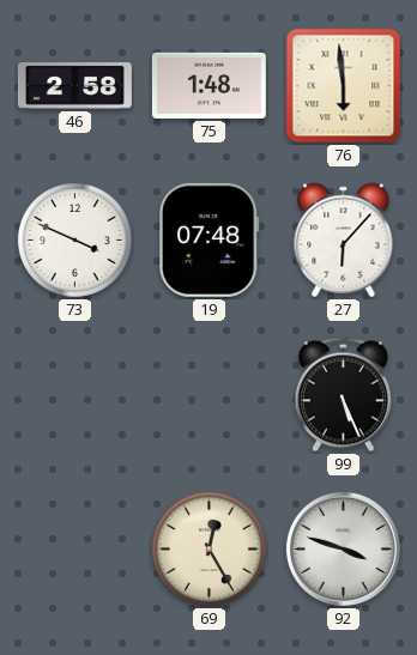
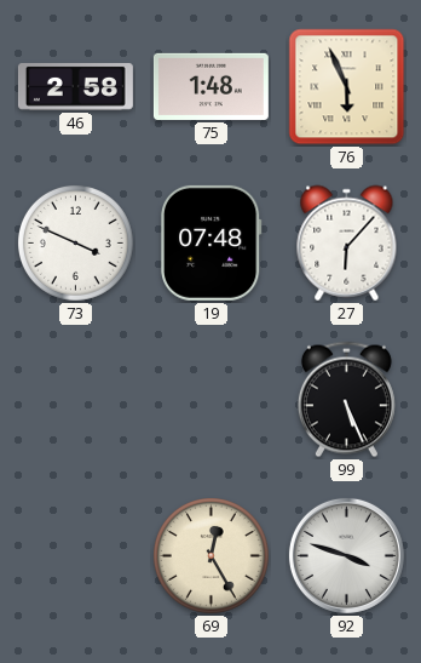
76: 5:59 -> 5:56 (347, 87)
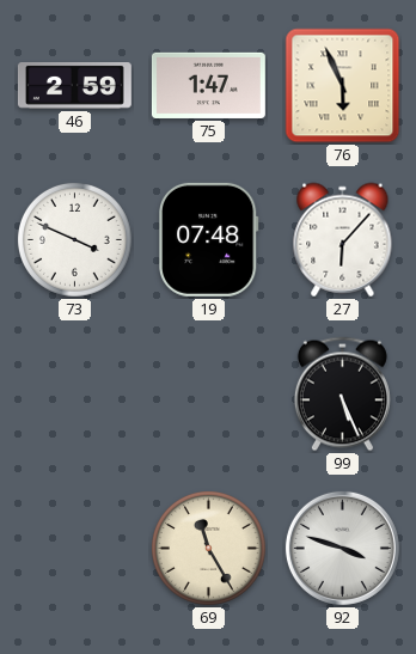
46: 2:58 -> 2:59 (74, 86)
75: 1:48 -> 1:47 (208, 85)
69: 12:25 -> 11:25 (209, 549)
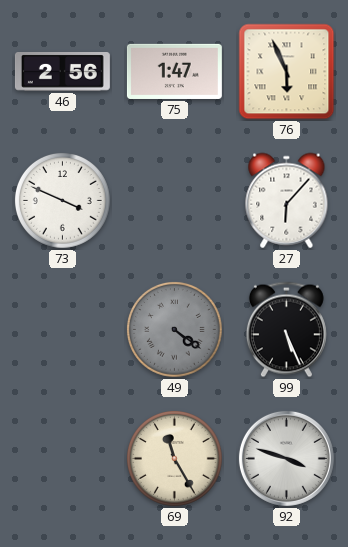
46: 2:59 -> 2:56 (62, 72)
19: 07:48 -> none (208, 239)
49: none -> 4:21 (175, 330)
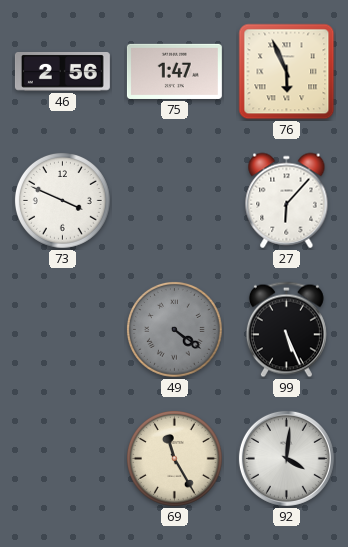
92: 3:48 -> 4:01 (286, 458)
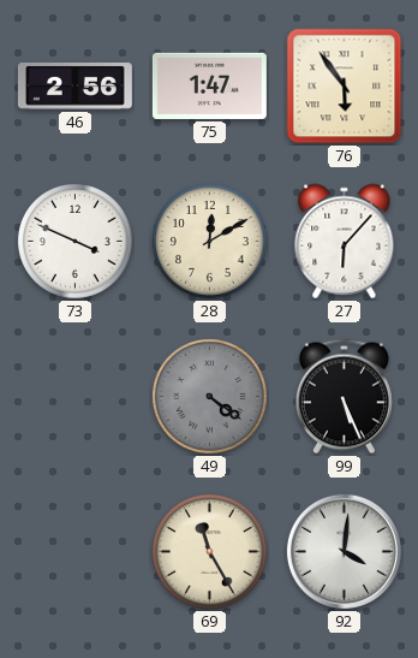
76: 5:56 -> 5:54 (345, 87)
28: none -> 12:10 (210, 242)
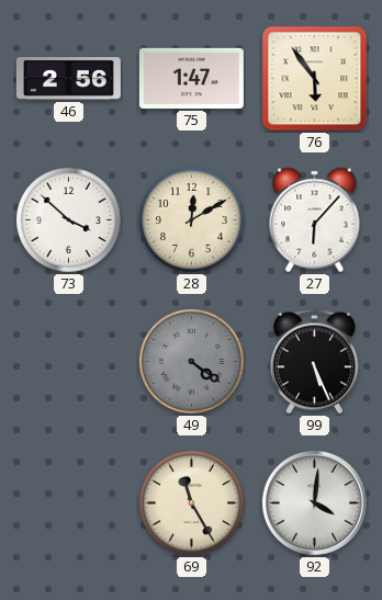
73: 3:49 -> 3:52 (69, 220)
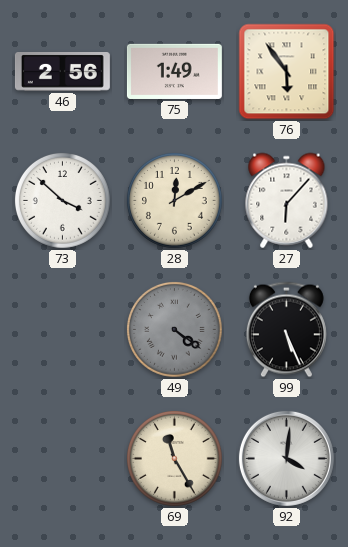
75: 1:47 -> 1:49 (174, 71)
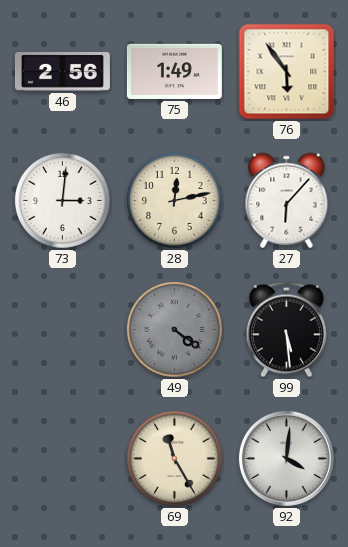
73: 3:52 -> 3:01 (63, 201)
28: 12:10 -> 12:13 (175, 201)
99: 5:26 -> 5:29 (286, 330)
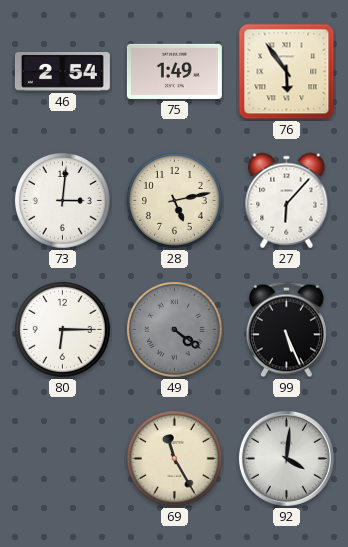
46: 2:56 -> 2:54 (62, 72)
28: 12:13 -> 5:13 (175, 201)
80: none -> 6:15 (63, 330)
99: 5:29 -> 5:26 (286, 330)
